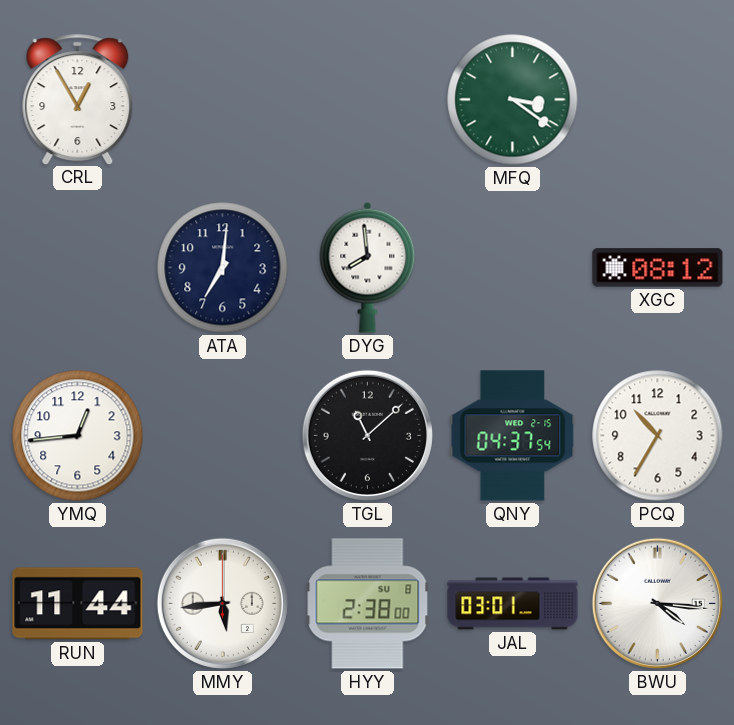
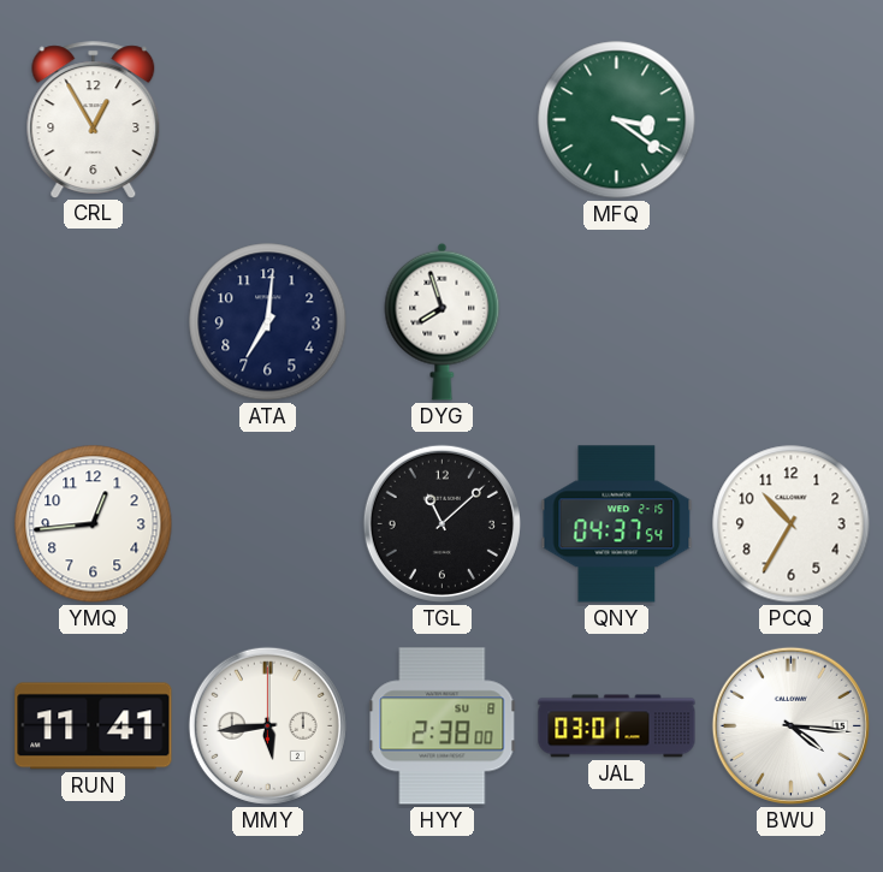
DYG: 7:59 -> 7:57 (443, 321)
XGC: 08:12 -> none (658, 268)
RUN: 11:44 -> 11:41 (94, 726)
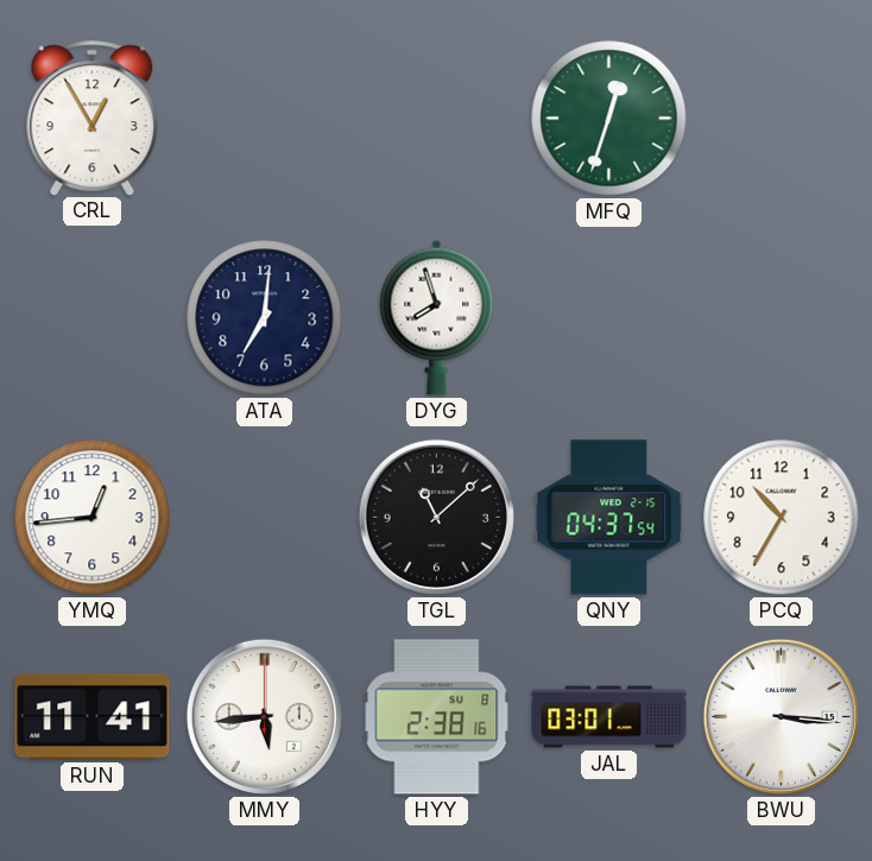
MFQ: 3:21 -> 12:33 (609, 119)
HYY: 2:38:00 -> 2:38:16 (437, 717)
BWU: 4:16 -> 3:16 (781, 716)
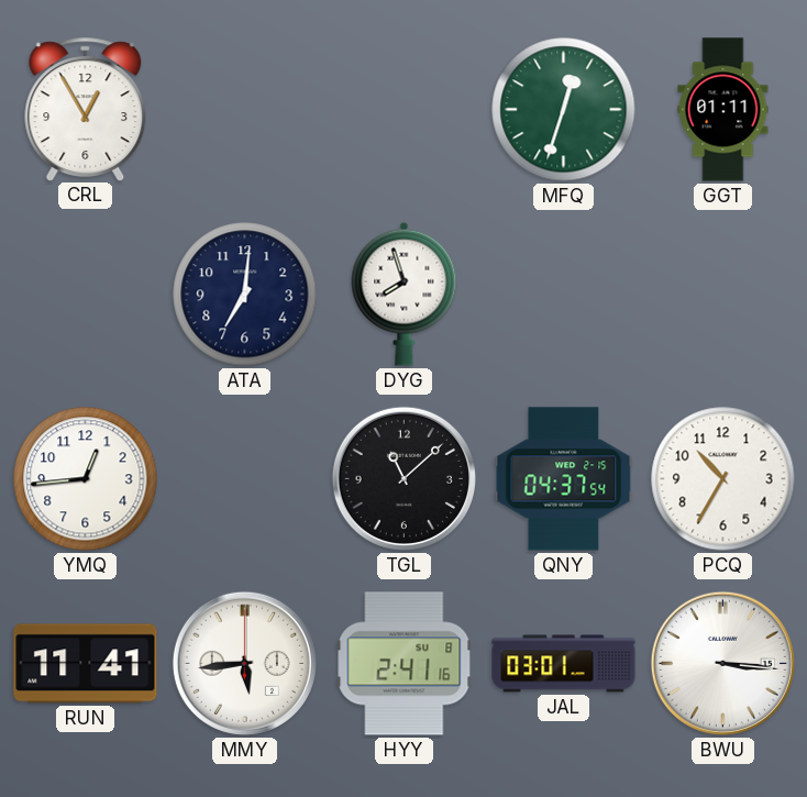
GGT: none -> 01:11 (723, 110)
HYY: 2:38 -> 2:41 (405, 664)
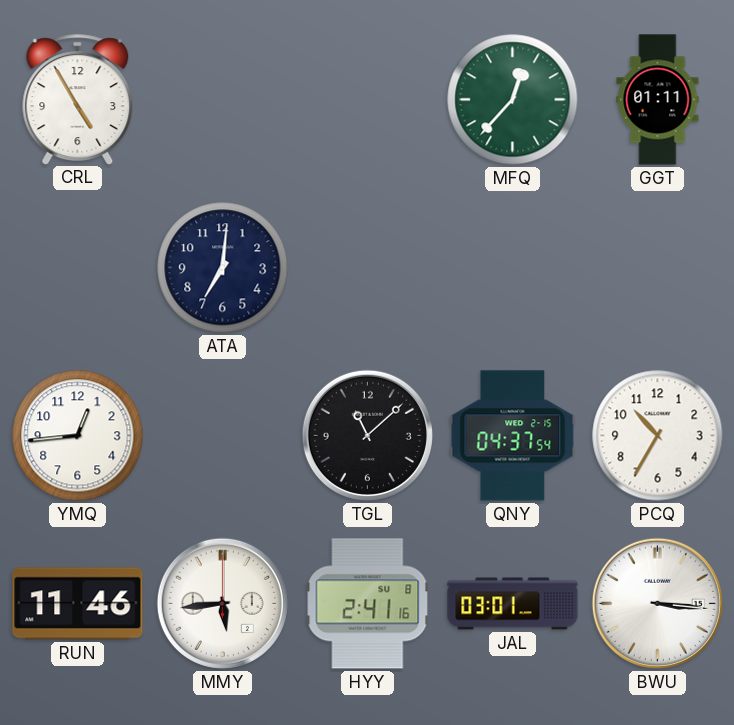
CRL: 12:55 -> 4:55 (78, 99)
MFQ: 12:33 -> 12:37 (513, 100)
DYG: 7:57 -> none (405, 294)
RUN: 11:41 -> 11:46 (78, 604)
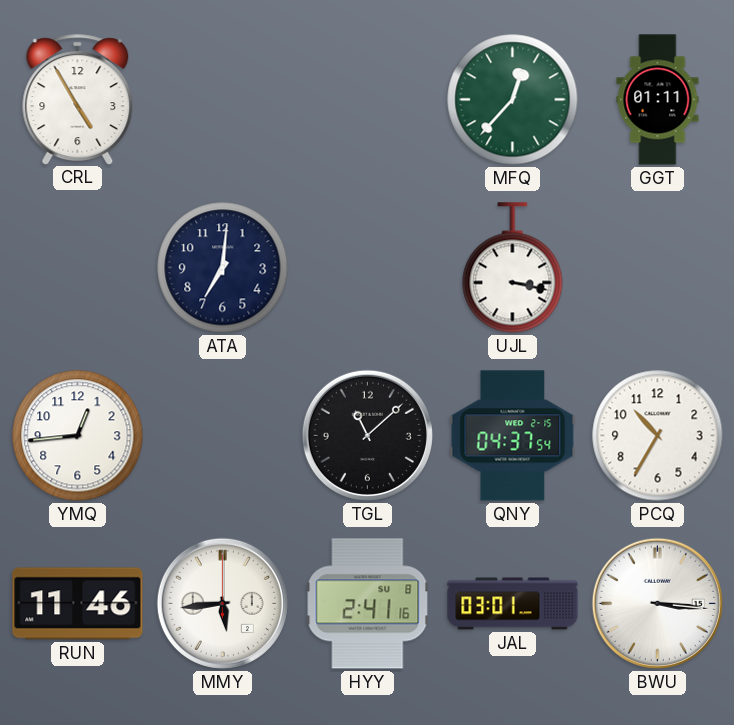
UJL: none -> 3:17 (513, 268)
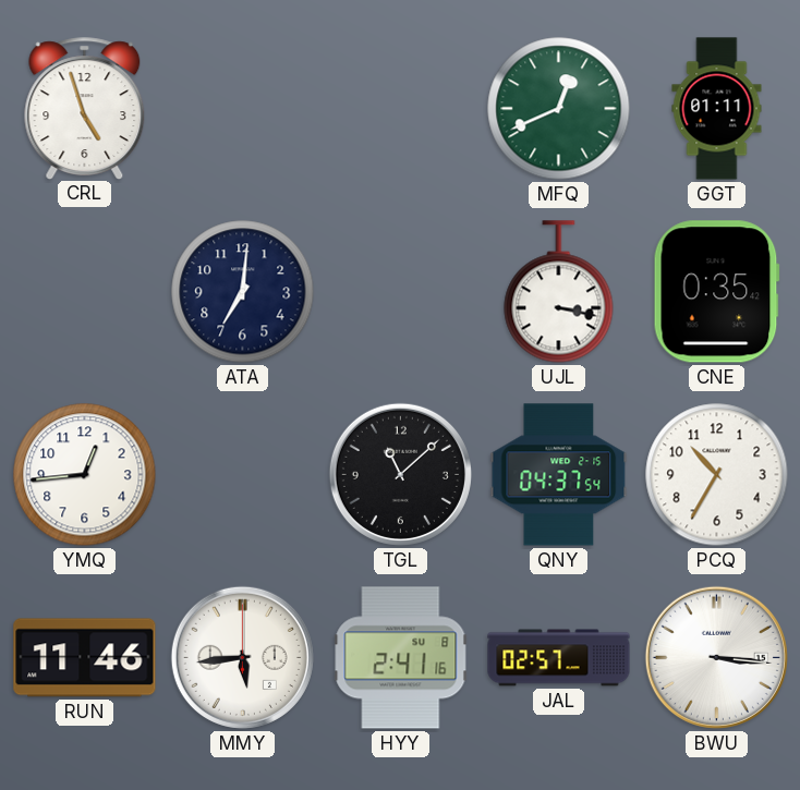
CRL: 4:55 -> 4:57 (85, 108)
MFQ: 12:37 -> 12:41 (559, 109)
CNE: none -> 0:35 (716, 292)
JAL: 03:01 -> 02:57 (559, 658)
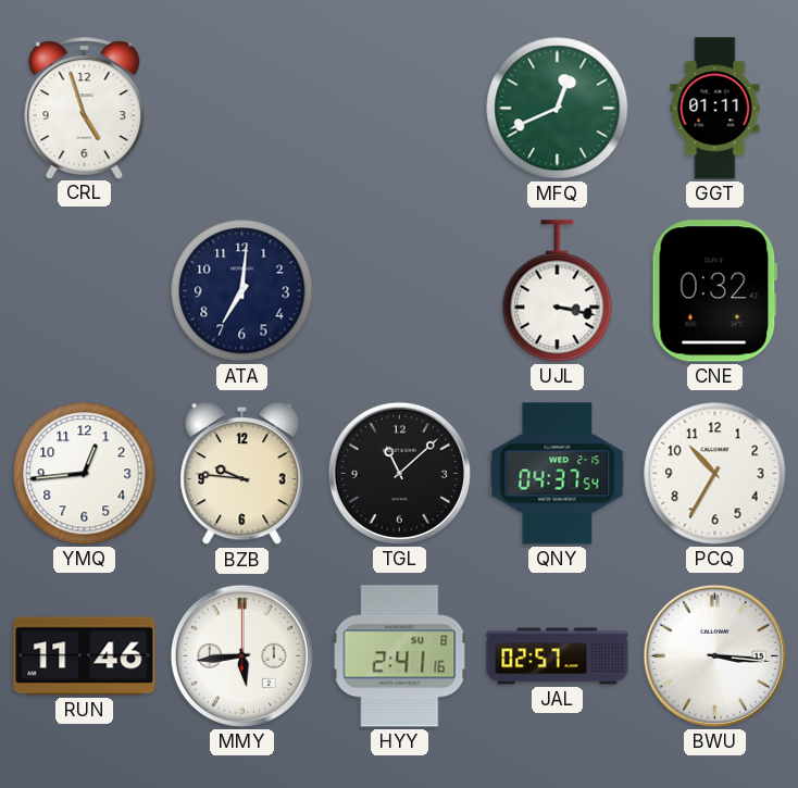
CNE: 0:35 -> 0:32 (714, 291)
BZB: none -> 9:46 (242, 474)
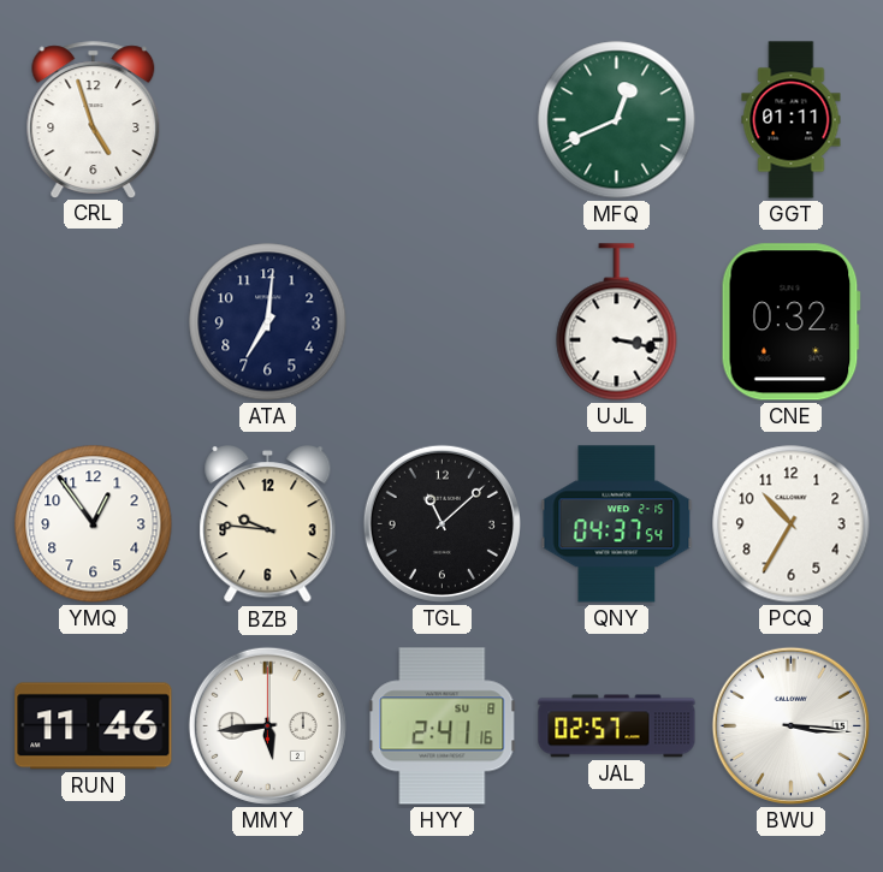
YMQ: 12:44 -> 12:54 (94, 524)
